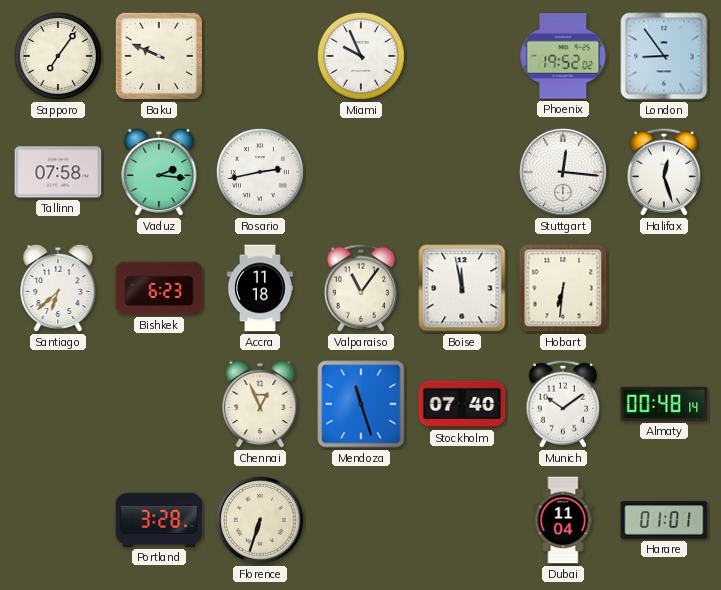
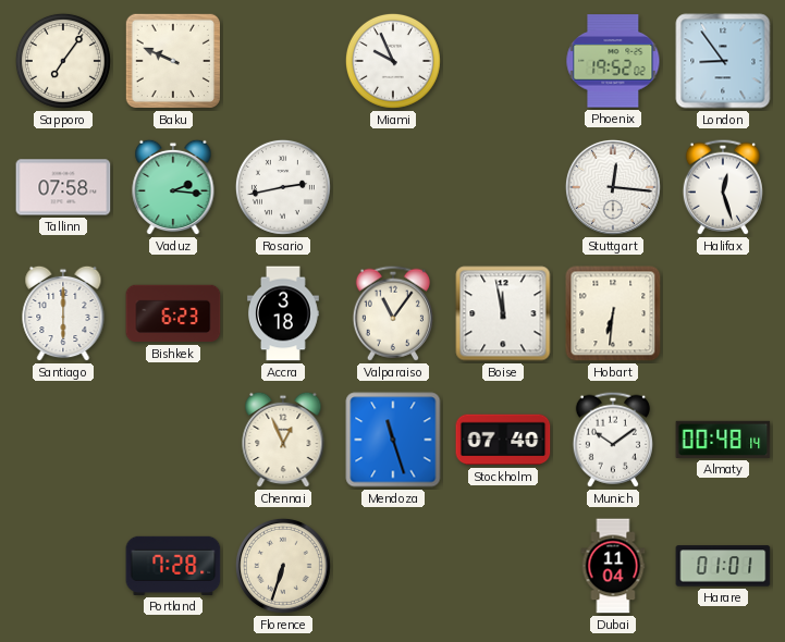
Santiago: 6:38 -> 6:00 (63, 313)
Accra: 11:18 -> 3:18 (284, 313)
Portland: 3:28 -> 7:28 (173, 566)
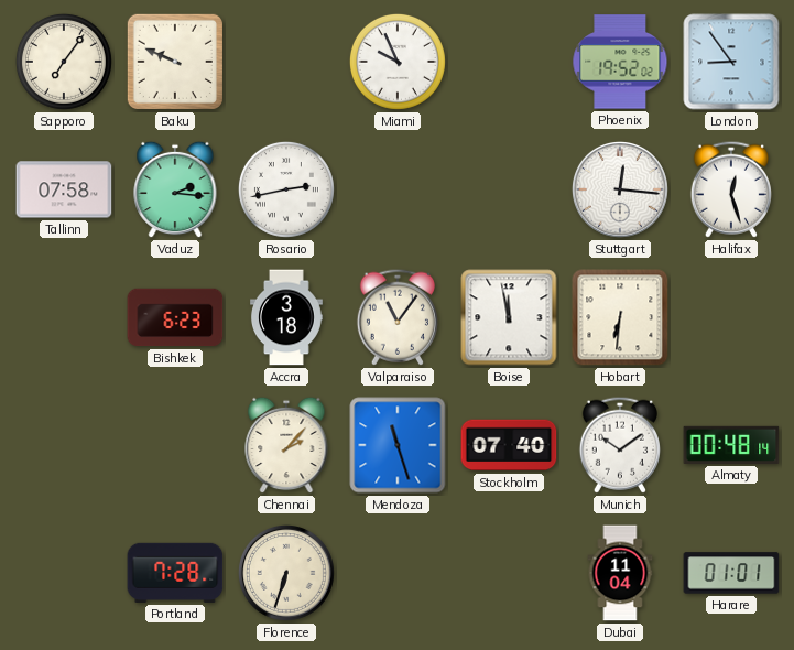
Santiago: 6:00 -> none (63, 313)
Chennai: 12:56 -> 2:07 (286, 445)
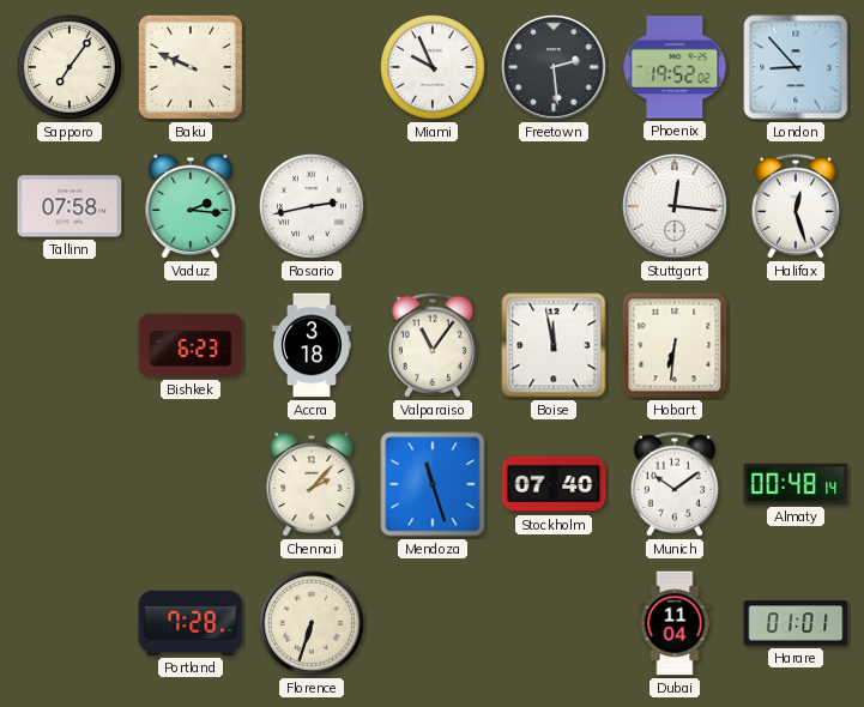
Freetown: none -> 2:29 (554, 67)
London: 8:54 -> 8:53 (796, 67)
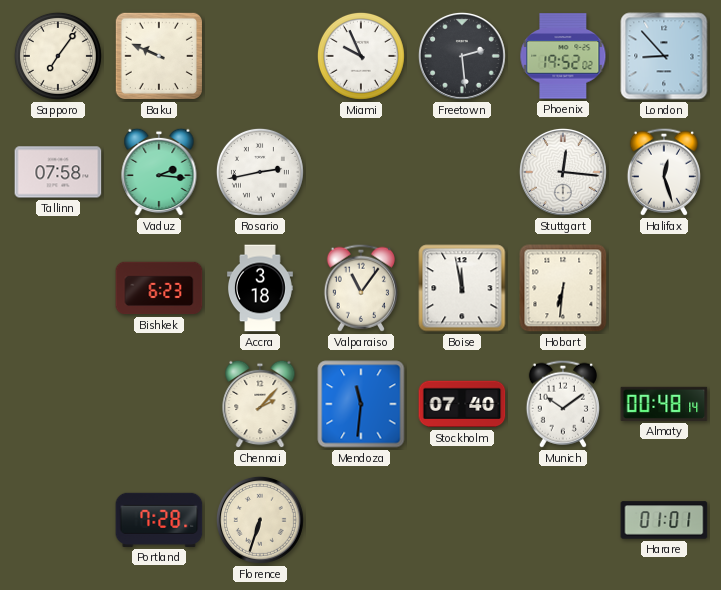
Mendoza: 11:27 -> 11:31 (361, 404)
Dubai: 11:04 -> none (675, 623)
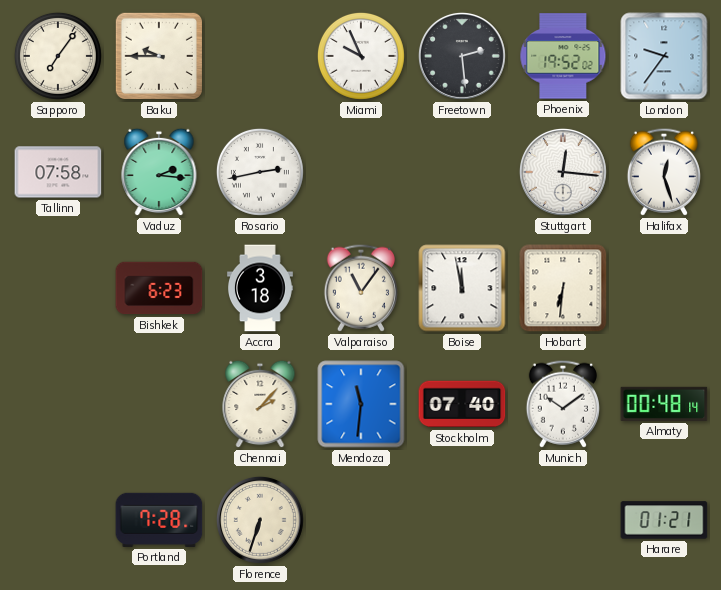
Baku: 9:49 -> 9:45 (159, 56)
London: 8:53 -> 9:36 (664, 56)
Harare: 01:01 -> 01:21 (664, 520)
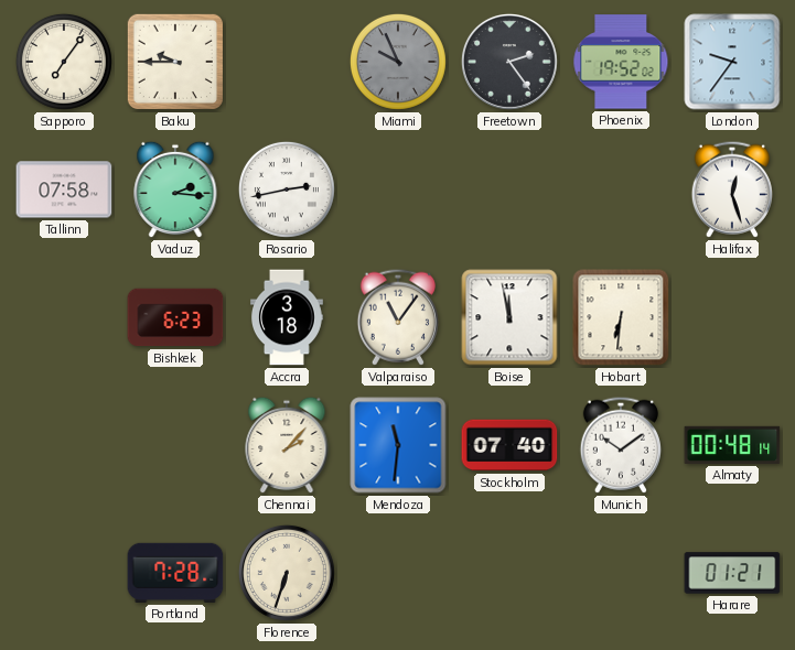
Miami dial: white -> grey (398, 62)
Freetown: 2:29 -> 2:24 (509, 62)
Stuttgart: 12:16 -> none (563, 172)
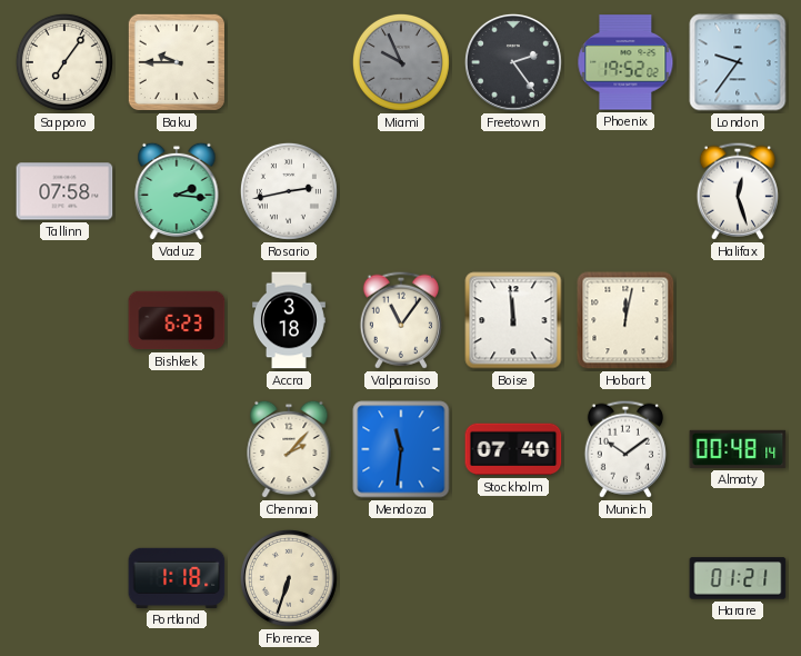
Boise: 11:58 -> 11:59 (513, 320)
Hobart: 6:31 -> 12:02 (625, 320)
Portland: 7:28 -> 1:18 (177, 578)
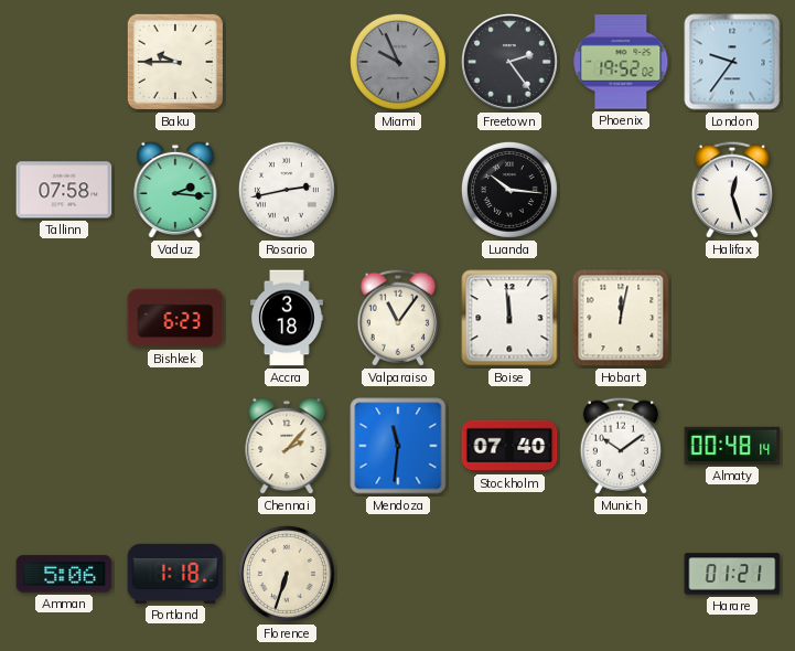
Sapporo: 7:06 -> none (64, 62)
Luanda: none -> 10:16 (509, 190)
Amman: none -> 5:06 (64, 574)
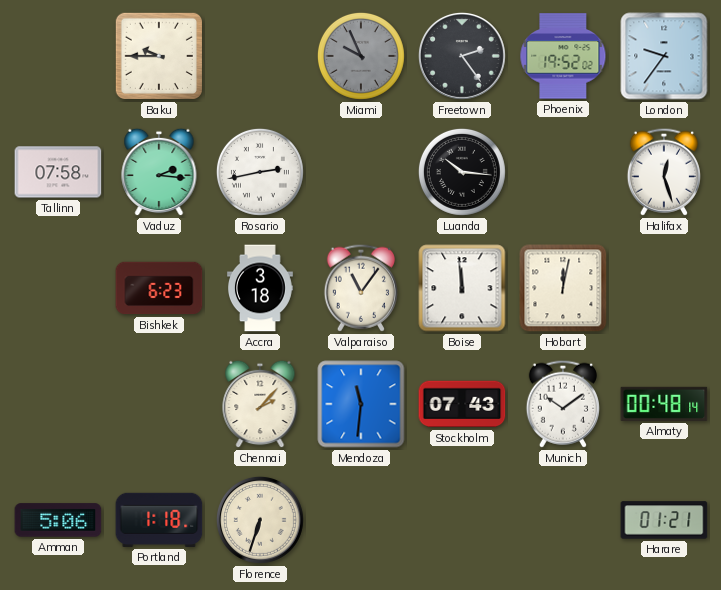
Stockholm: 07:40 -> 07:43 (462, 404)
